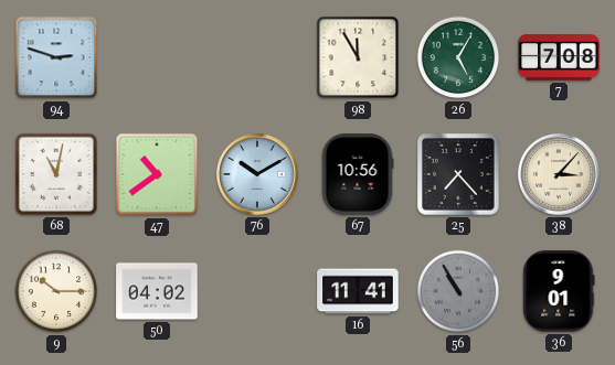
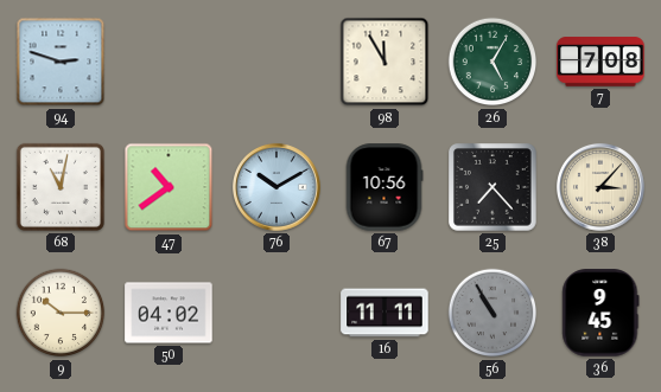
16: 11:41 -> 11:11 (384, 313)
36: 9:01 -> 9:45 (600, 313)
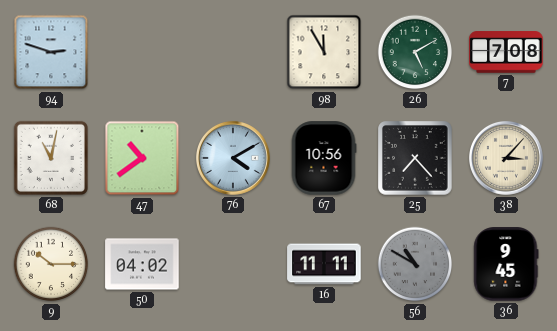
26: 5:05 -> 5:10 (415, 52)
76: 10:10 -> 4:10 (233, 158)
56: 10:55 -> 10:50 (415, 264)
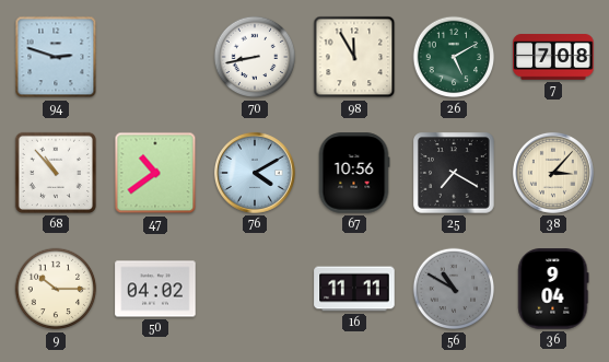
70: none -> 8:43 (255, 57)
68: 11:02 -> 10:53 (56, 173)
25: 7:23 -> 7:20 (454, 173)
36: 9:45 -> 9:04 (553, 289)
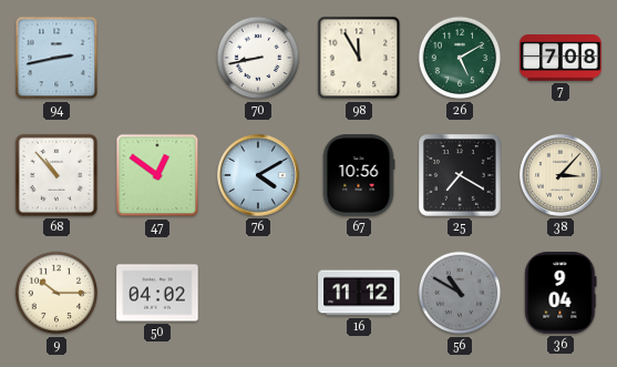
94: 2:48 -> 2:43 (56, 58)
47: 10:39 -> 12:51 (157, 175)
16: 11:11 -> 11:12 (359, 293)
